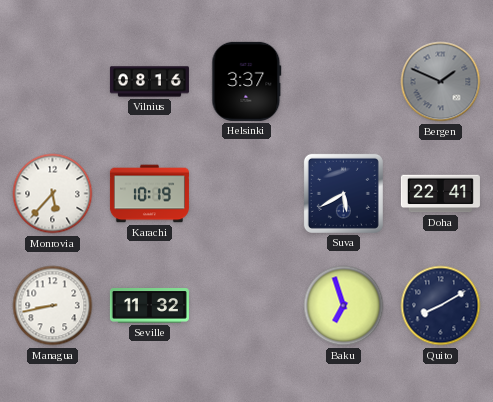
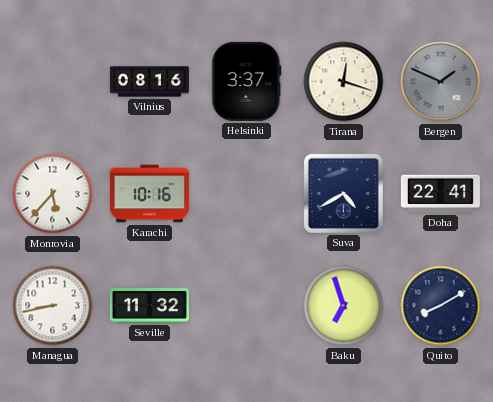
Tirana: none -> 12:18 (344, 82)
Karachi: 10:19 -> 10:16 (149, 194)
Suva: 5:40 -> 4:40 (343, 193)
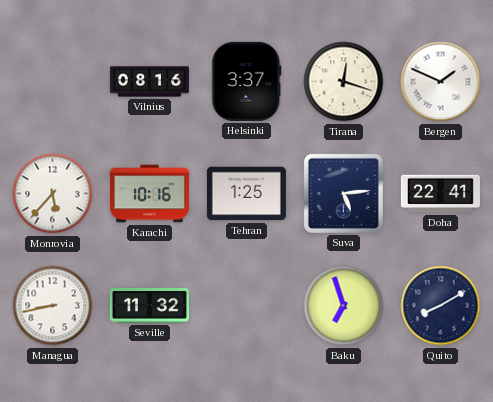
Bergen dial: grey -> white (441, 82)
Tehran: none -> 1:25 (246, 194)
Suva: 4:40 -> 5:14 (343, 193)
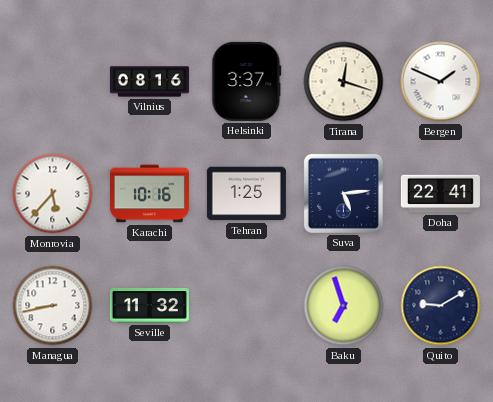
Quito: 8:10 -> 9:10 (441, 306)
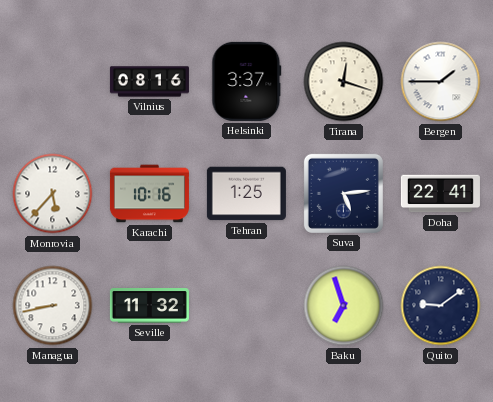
Bergen: 1:49 -> 1:45 (441, 82)
Quito: 9:10 -> 9:09 (441, 306)
